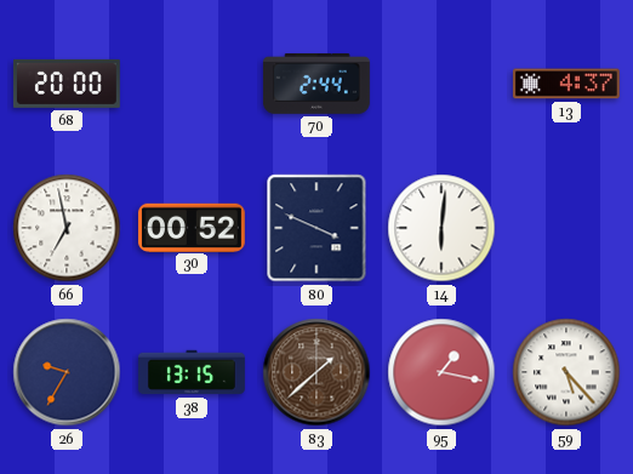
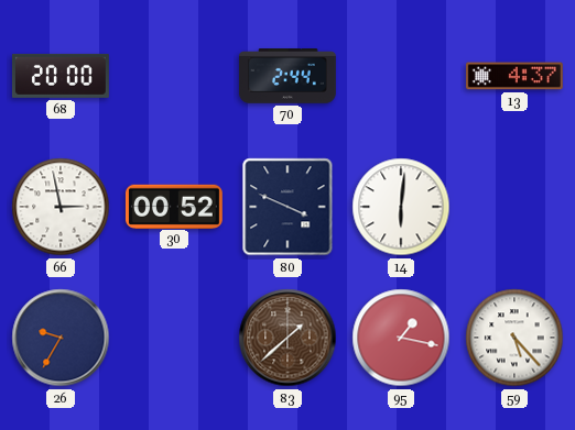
66: 6:58 -> 2:58 (61, 207)
38: 13:15 -> none (193, 372)
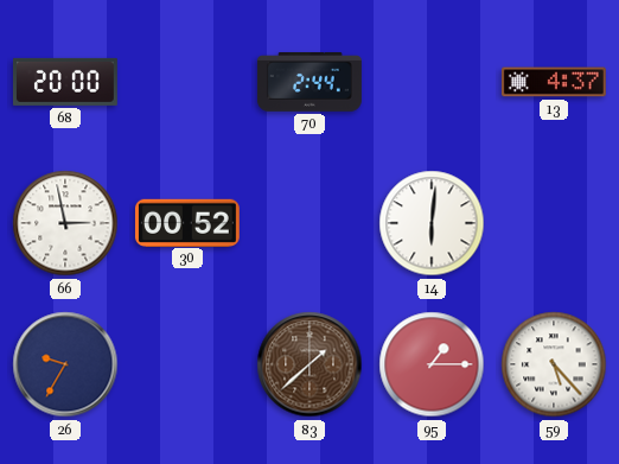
80: 3:49 -> none (287, 207)
95: 1:17 -> 1:15 (432, 364)
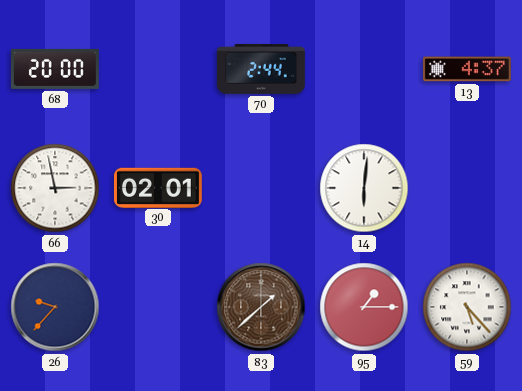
30: 00:52 -> 02:01 (158, 187)
26: 9:35 -> 9:37 (55, 307)
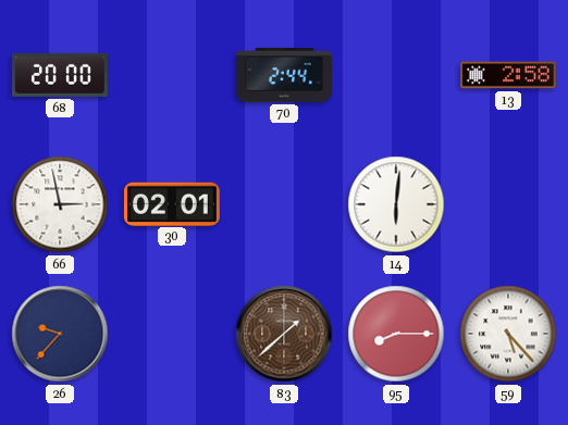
13: 4:37 -> 2:58 (508, 75)
95: 1:15 -> 8:15 (396, 334)
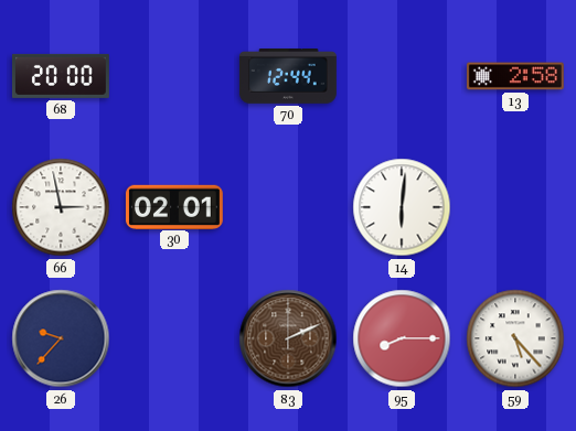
70: 2:44 -> 12:44 (288, 77)
83: 1:38 -> 2:11 (288, 338)
